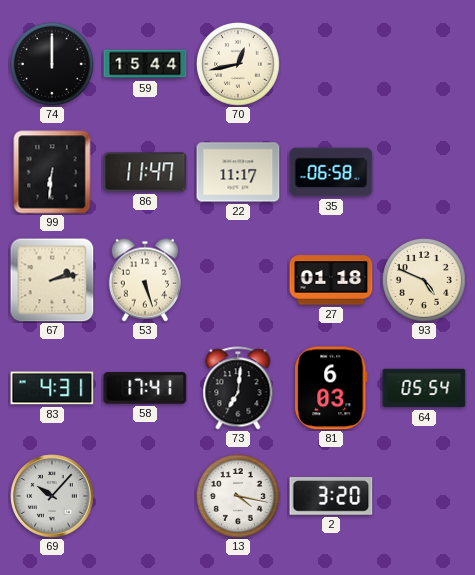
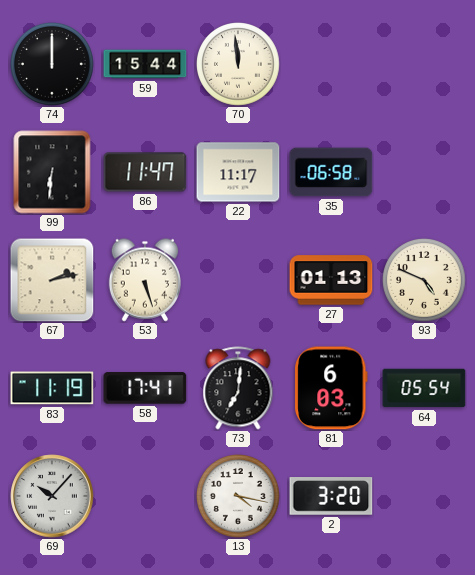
70: 12:43 -> 11:59 (239, 65)
27: 01:18 -> 01:13 (331, 280)
83: 4:31 -> 11:19 (52, 388)
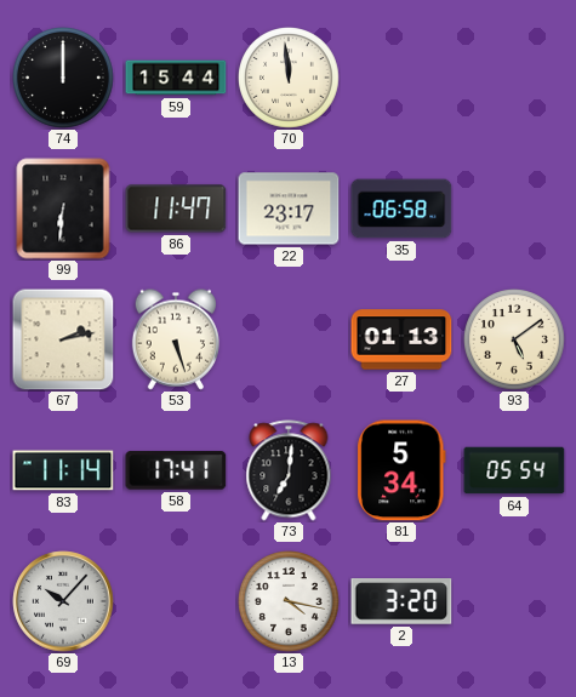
22: 11:17 -> 23:17 (289, 208)
93: 4:49 -> 5:09 (515, 341)
83: 11:19 -> 11:14 (63, 470)
81: 6:03 -> 5:34 (401, 470)
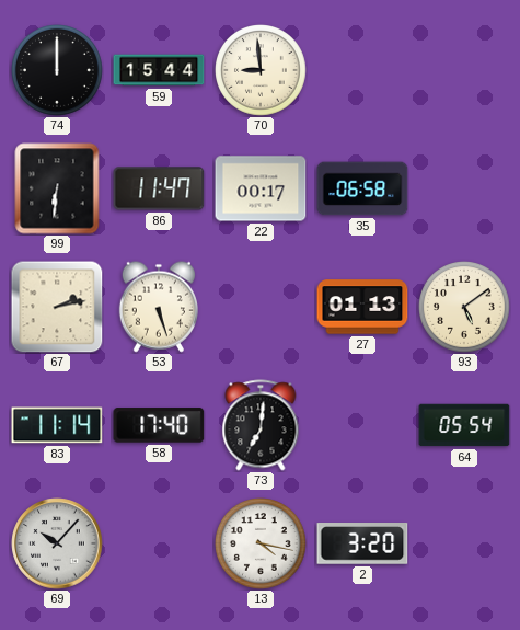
70: 11:59 -> 8:59 (262, 71)
22: 23:17 -> 00:17 (261, 188)
58: 17:41 -> 17:40 (159, 425)
81: 5:34 -> none (401, 470)
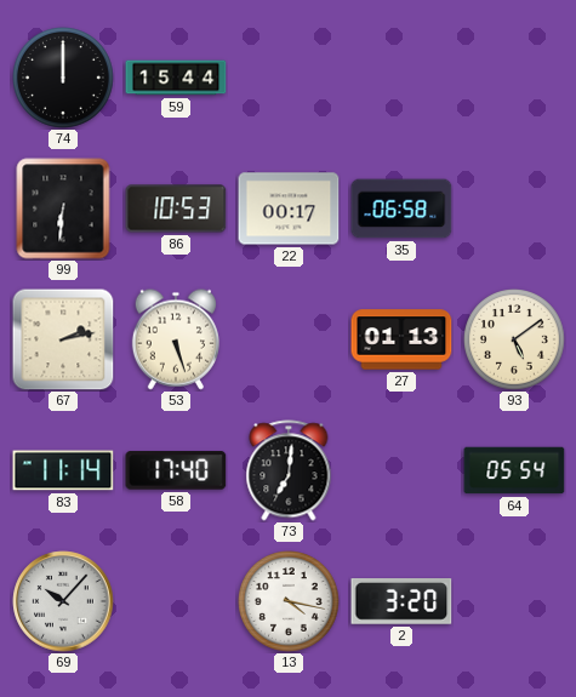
70: 8:59 -> none (262, 71)
86: 11:47 -> 10:53 (176, 208)
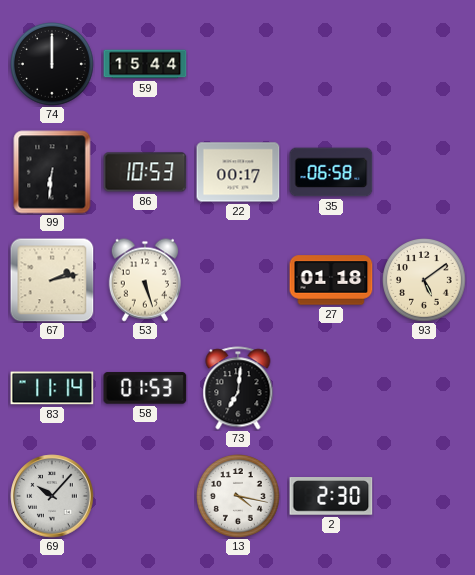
27: 01:13 -> 01:18 (331, 280)
58: 17:40 -> 01:53 (145, 388)
64: 05:54 -> none (514, 470)
2: 3:20 -> 2:30 (331, 497)
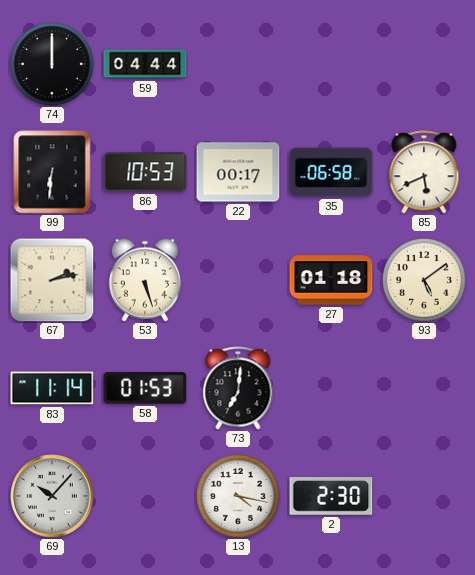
59: 15:44 -> 04:44 (145, 64)
85: none -> 5:41 (424, 172)
